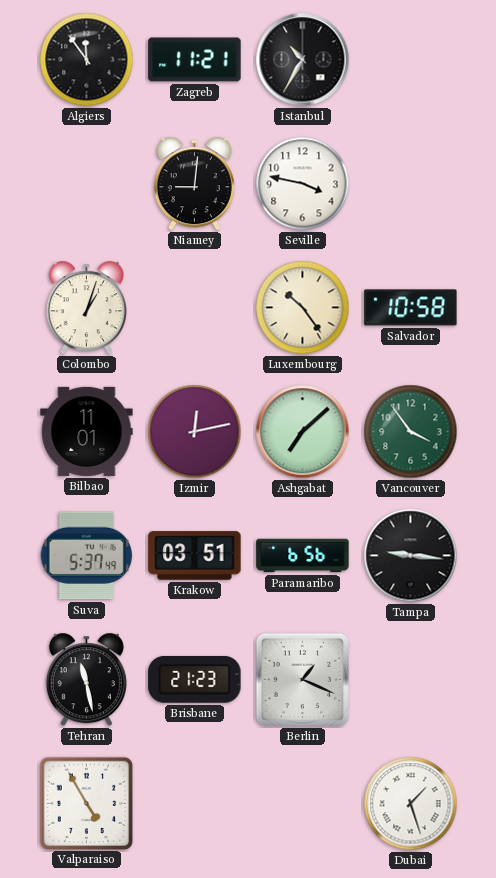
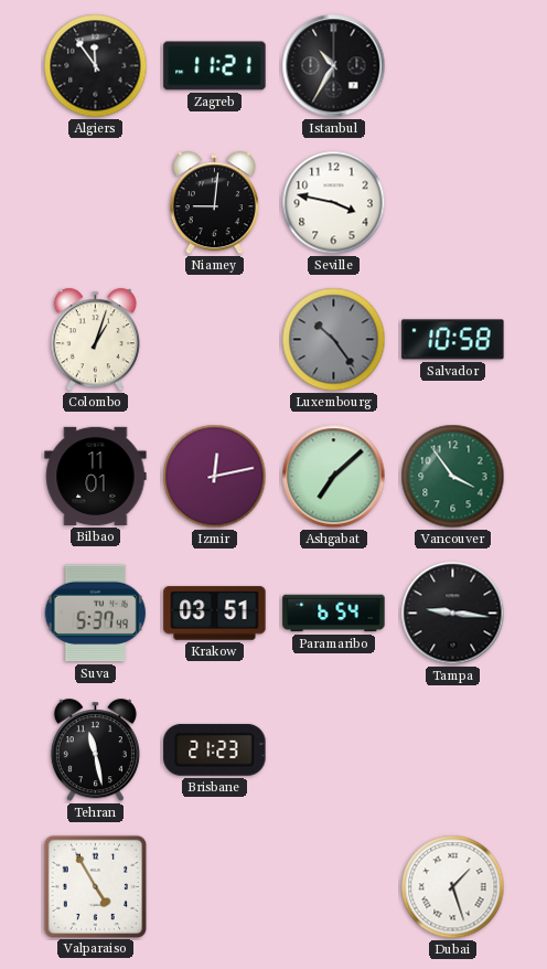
Luxembourg dial: cream -> grey (334, 340)
Paramaribo: 6:56 -> 6:54 (334, 614)
Berlin: 1:19 -> none (302, 679)
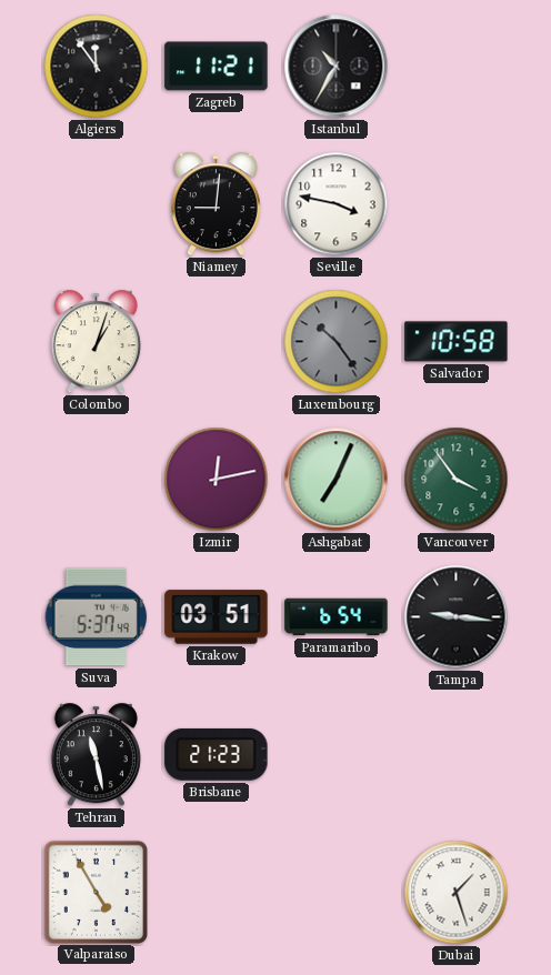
Bilbao: 11:01 -> none (96, 476)
Ashgabat: 7:08 -> 7:04 (337, 480)
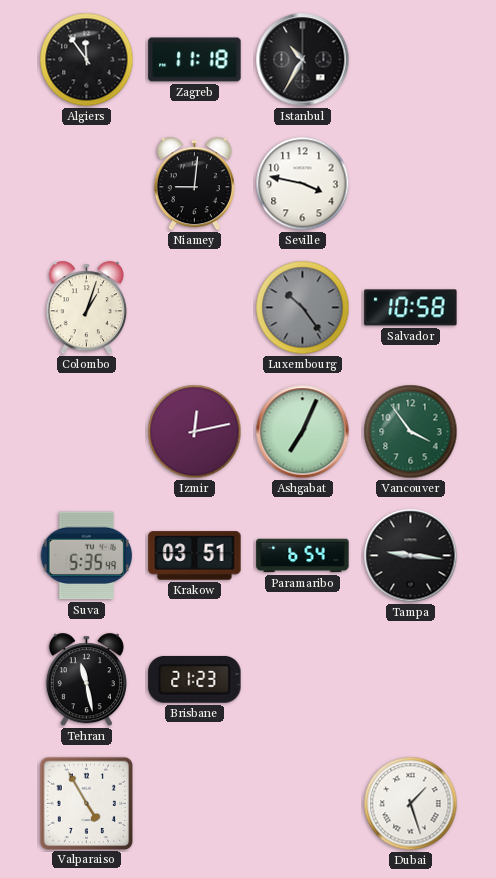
Zagreb: 11:21 -> 11:18 (195, 60)
Suva: 5:37 -> 5:35 (87, 556)
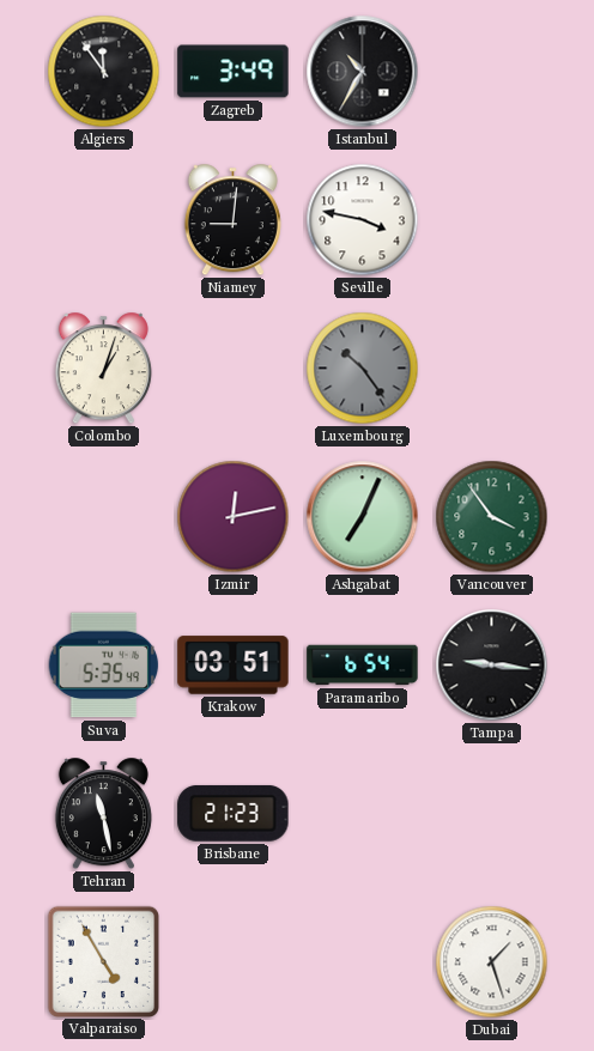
Zagreb: 11:18 -> 3:49 (234, 72)
Salvador: 10:58 -> none (411, 308)
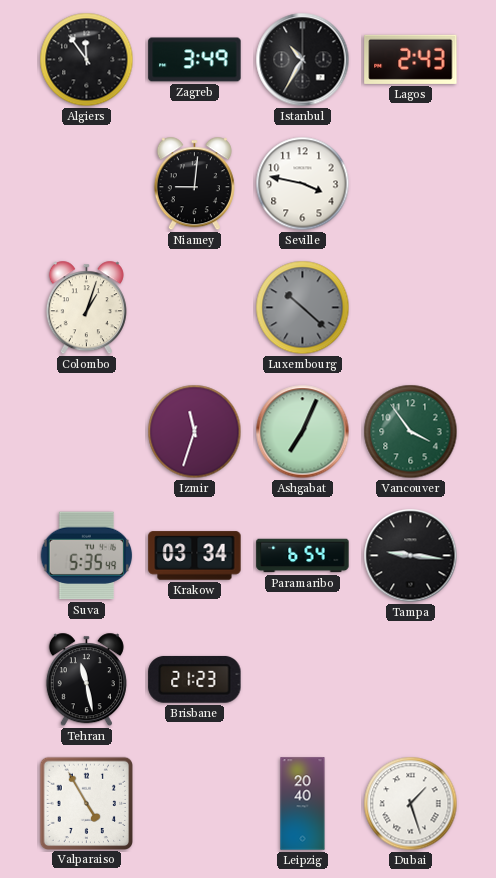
Lagos: none -> 2:43 (411, 59)
Luxembourg: 10:24 -> 10:22 (303, 308)
Izmir: 12:13 -> 11:33 (195, 432)
Krakow: 03:51 -> 03:34 (195, 556)
Leipzig: none -> 20:40 (303, 804)
